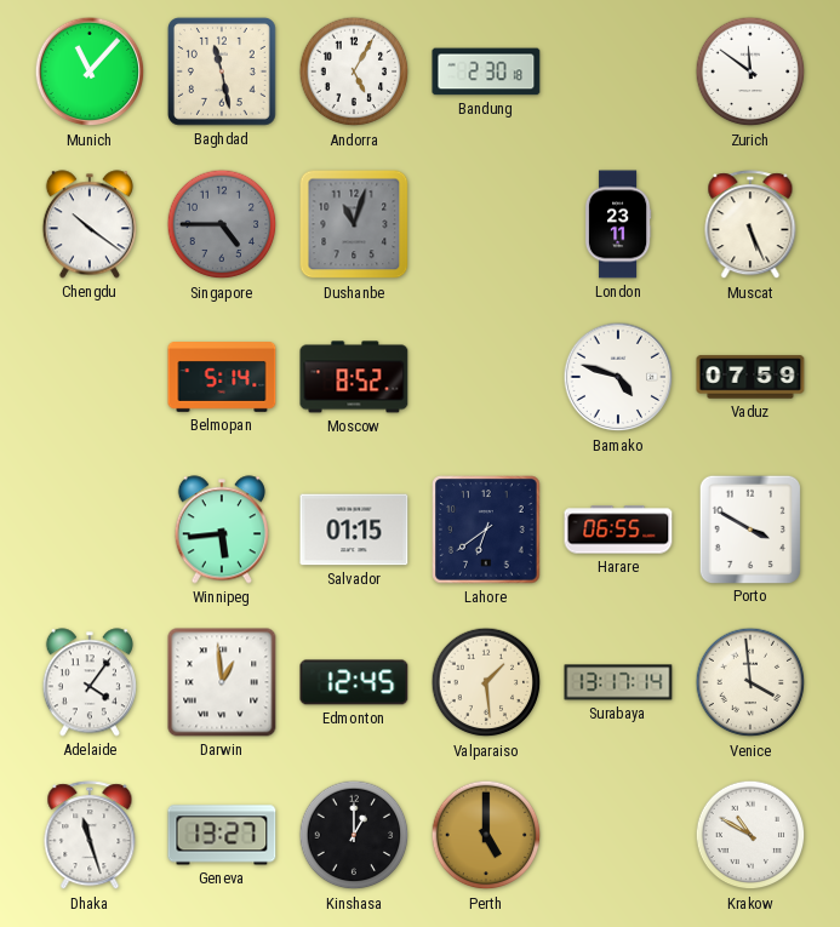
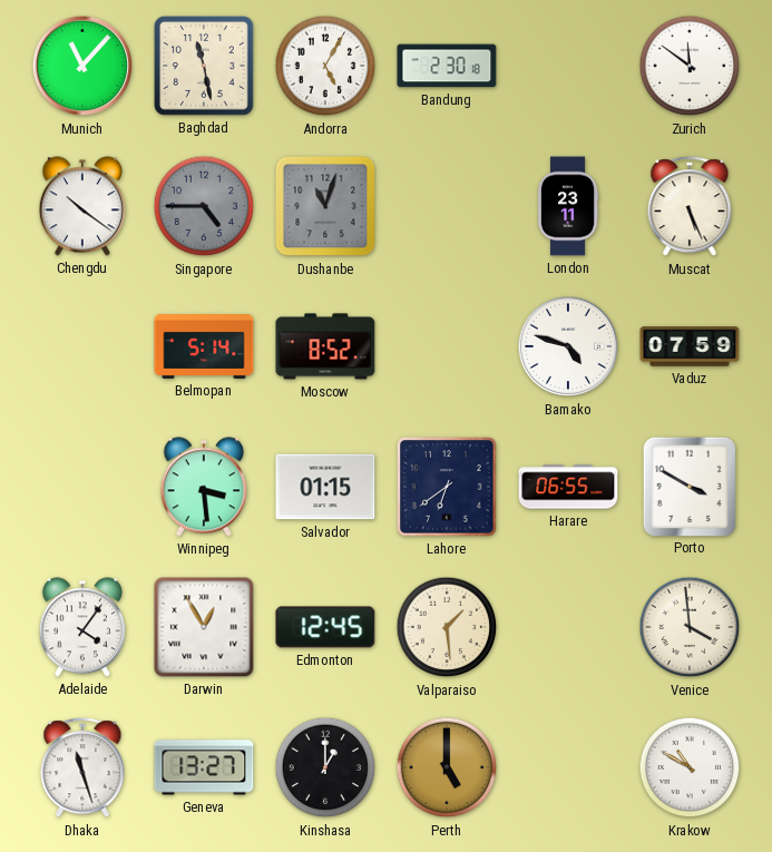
Winnipeg: 5:44 -> 3:29 (204, 487)
Darwin: 12:59 -> 12:55 (204, 627)
Surabaya: 13:17 -> none (618, 682)
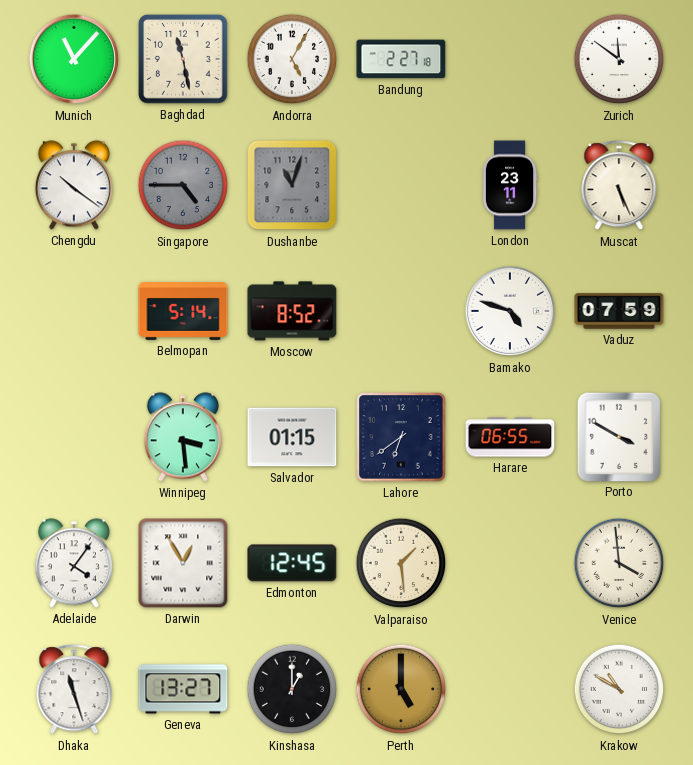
Bandung: 2:30 -> 2:27 (401, 59)
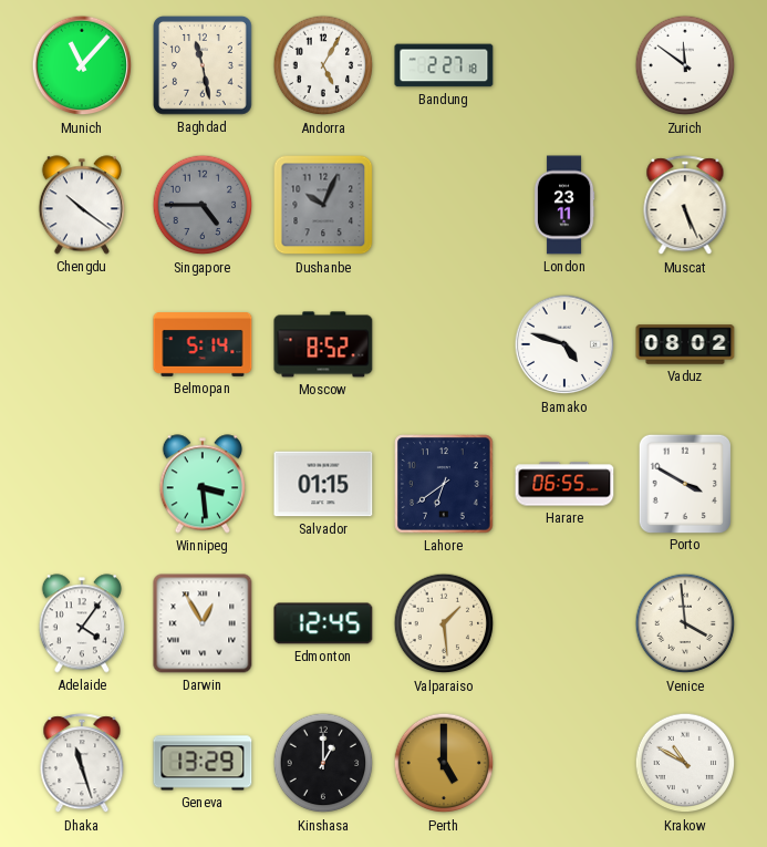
Dushanbe: 11:03 -> 10:04 (323, 205)
Vaduz: 07:59 -> 08:02 (685, 344)
Geneva: 13:27 -> 13:29 (203, 763)
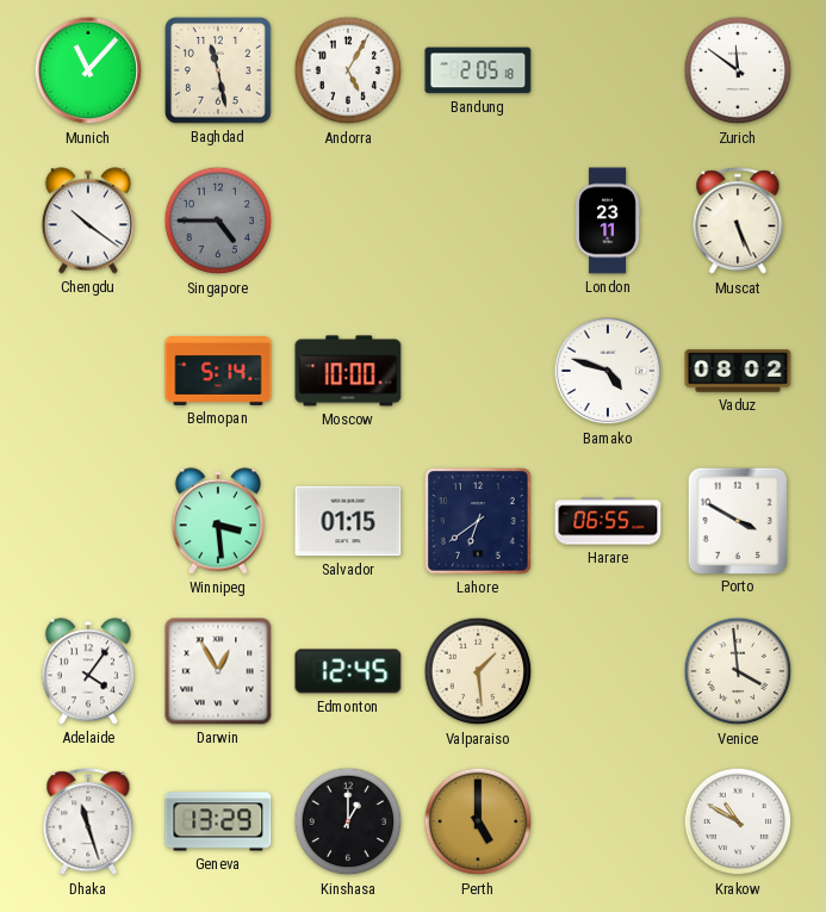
Bandung: 2:27 -> 2:05 (478, 70)
Dushanbe: 10:04 -> none (323, 205)
Moscow: 8:52 -> 10:00 (348, 371)
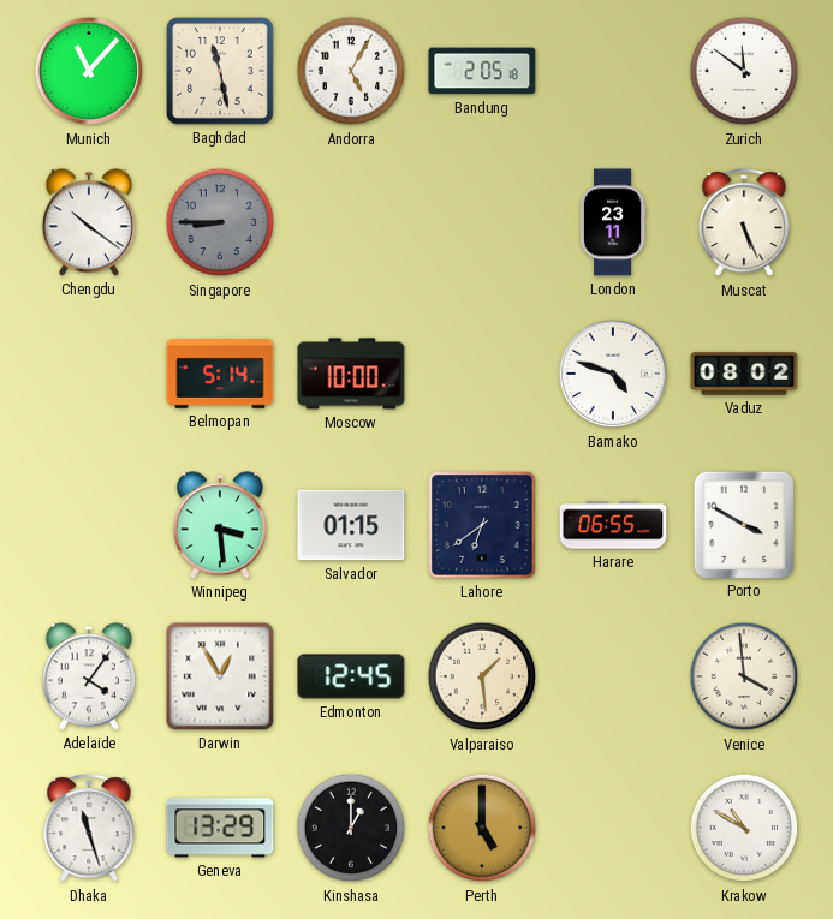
Singapore: 4:45 -> 8:45 (220, 222)
